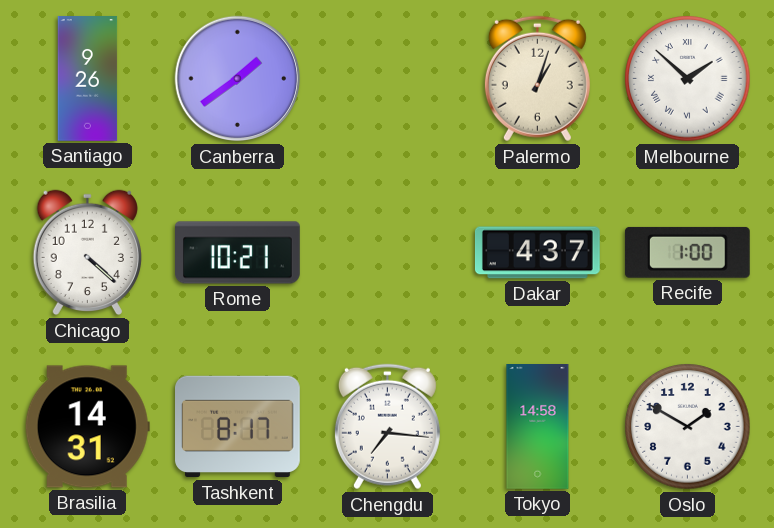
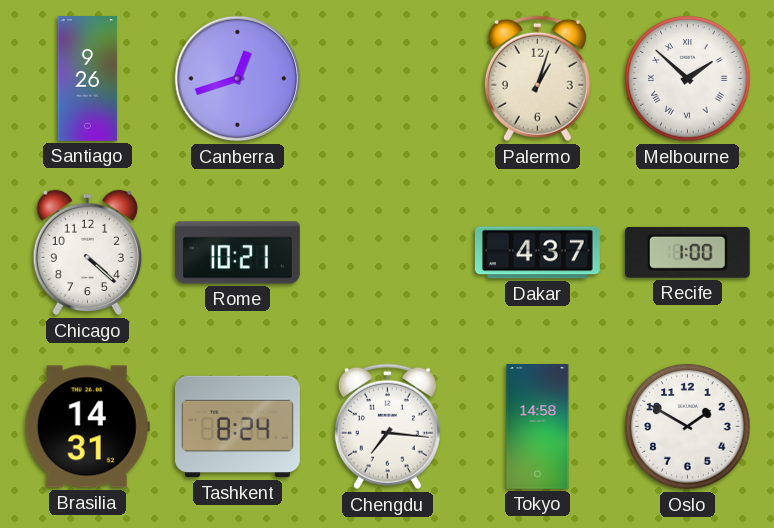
Canberra: 1:39 -> 12:42 (238, 79)
Tashkent: 8:17 -> 8:24 (238, 427)
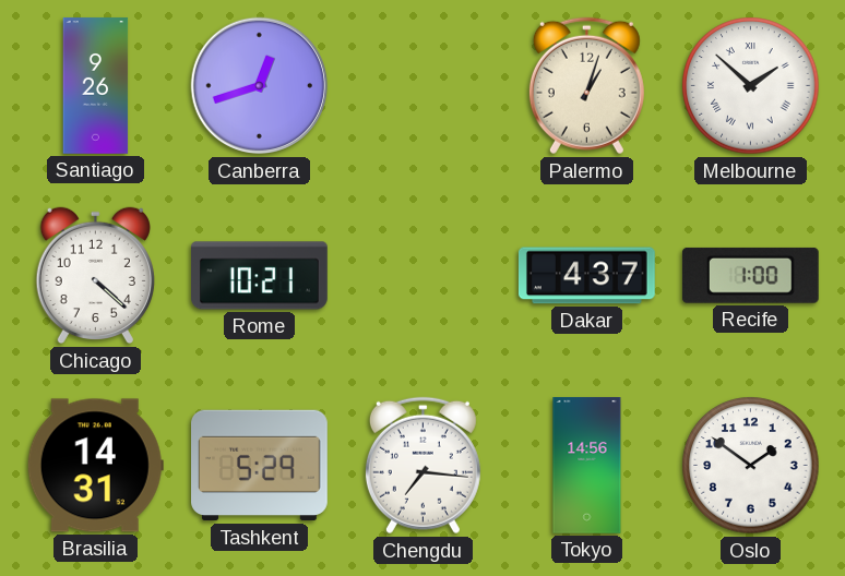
Tashkent: 8:24 -> 5:29 (260, 466)
Tokyo: 14:58 -> 14:56 (587, 466)
Oslo: 1:50 -> 1:51 (751, 466)
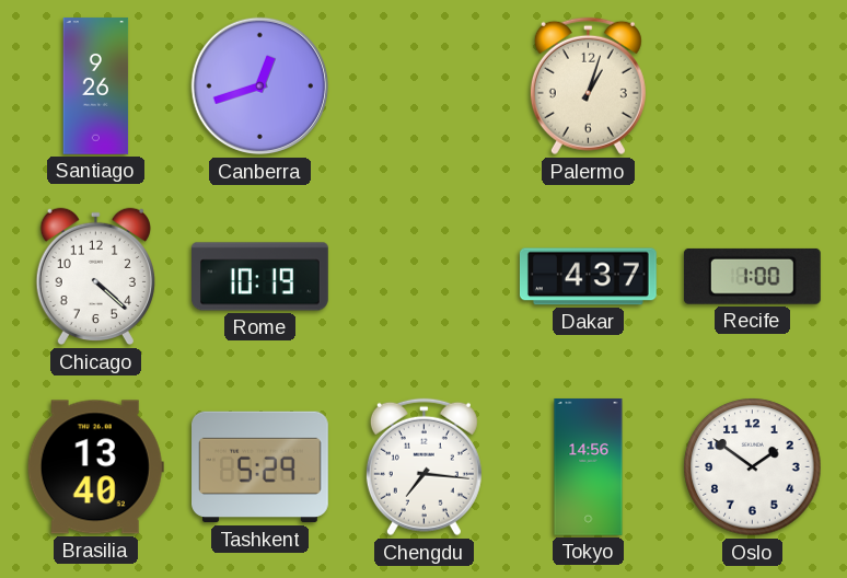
Melbourne: 1:52 -> none (751, 86)
Rome: 10:21 -> 10:19 (260, 277)
Brasilia: 14:31 -> 13:40 (95, 467)
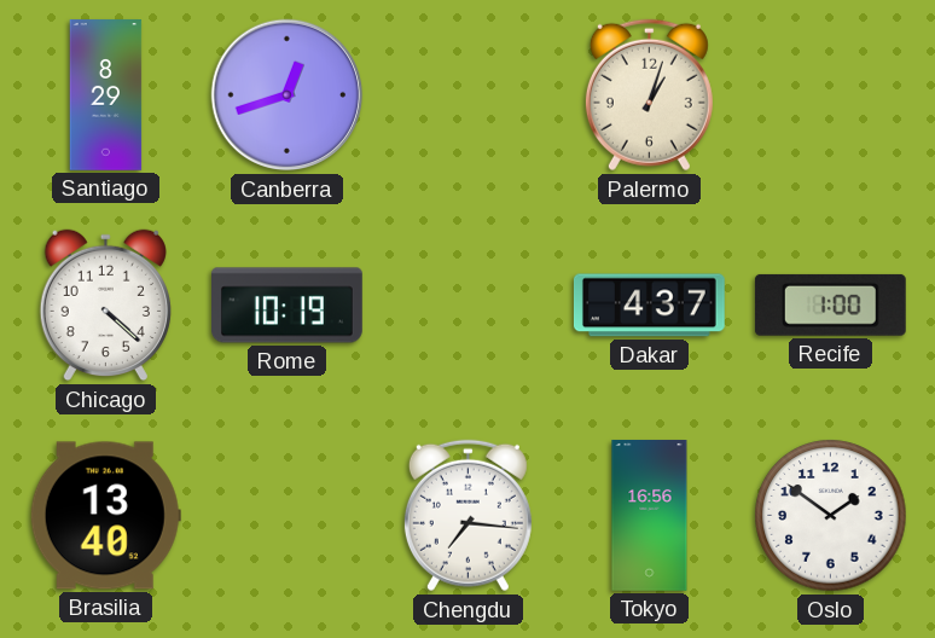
Santiago: 9:26 -> 8:29 (106, 95)
Tashkent: 5:29 -> none (260, 467)
Tokyo: 14:56 -> 16:56 (650, 516)
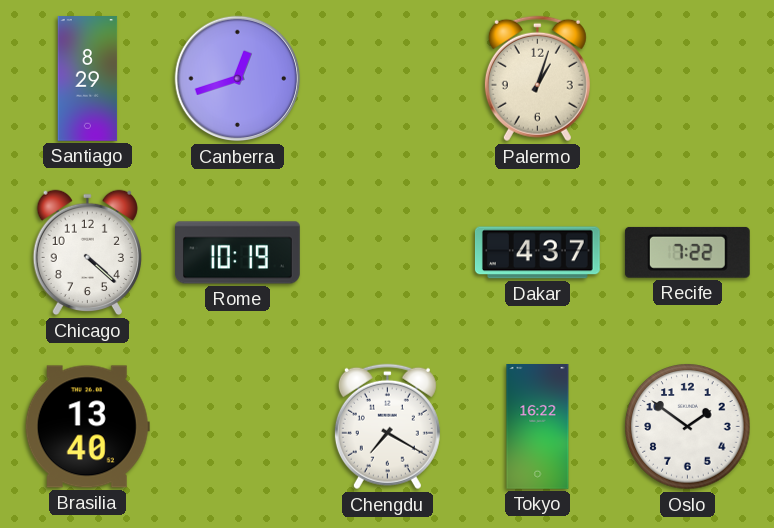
Recife: 1:00 -> 7:22 (687, 252)
Chengdu: 7:16 -> 7:20 (387, 427)
Tokyo: 16:56 -> 16:22 (538, 427)
